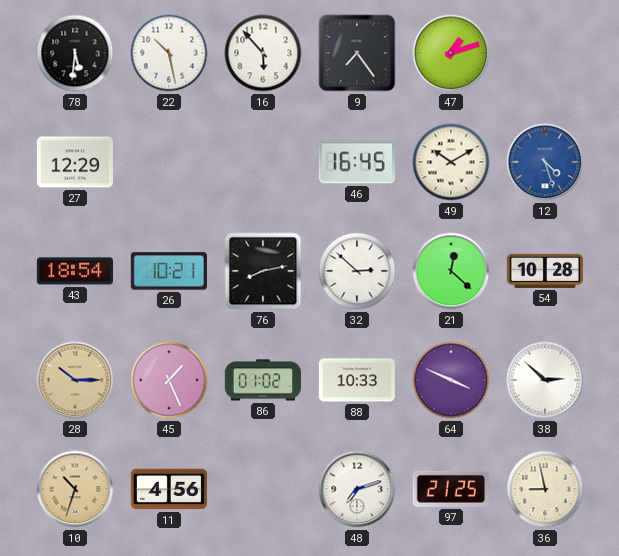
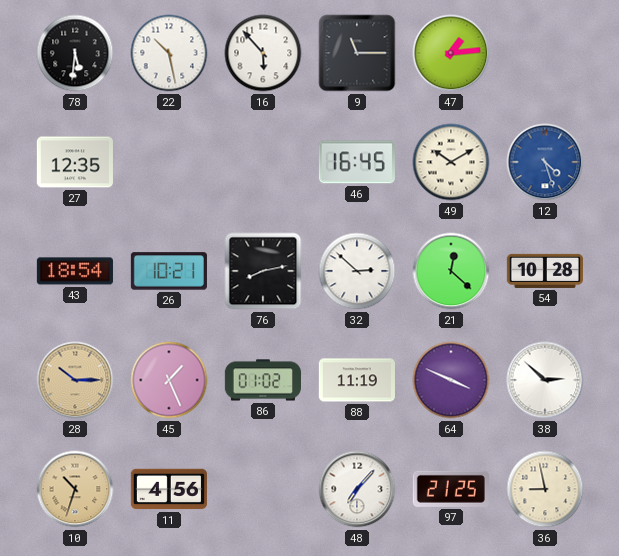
9: 7:24 -> 11:15 (357, 53)
47: 1:12 -> 1:14 (451, 53)
27: 12:29 -> 12:35 (75, 162)
88: 10:33 -> 11:19 (357, 380)
48: 7:12 -> 7:07 (357, 489)
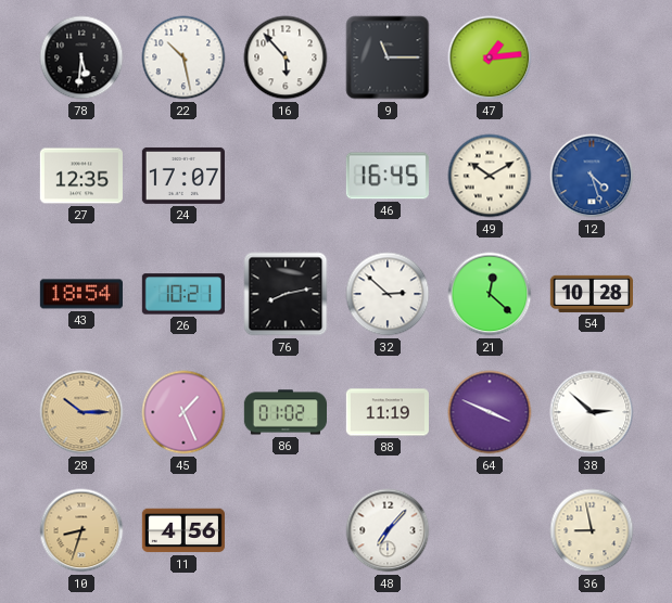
24: none -> 17:07 (183, 176)
10: 10:33 -> 8:33 (81, 530)
97: 21:25 -> none (451, 489)
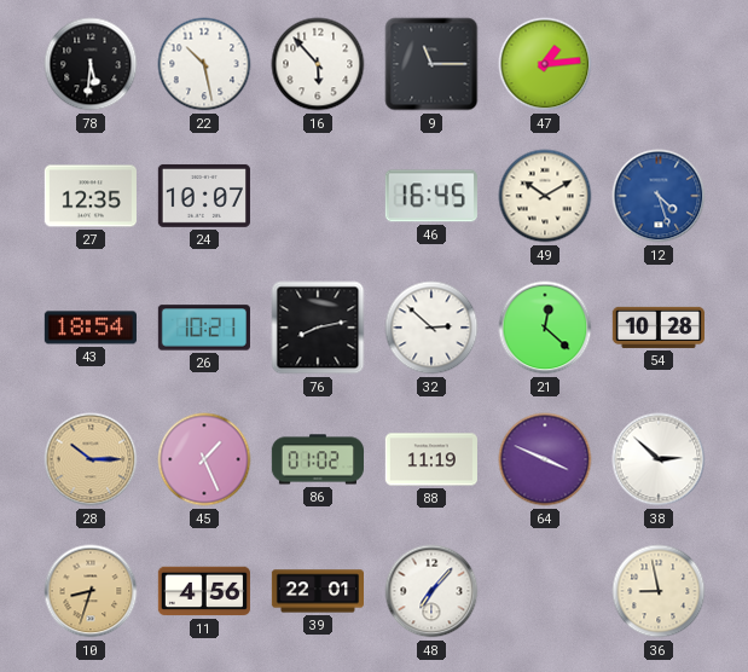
24: 17:07 -> 10:07 (204, 196)
39: none -> 22:01 (317, 591)
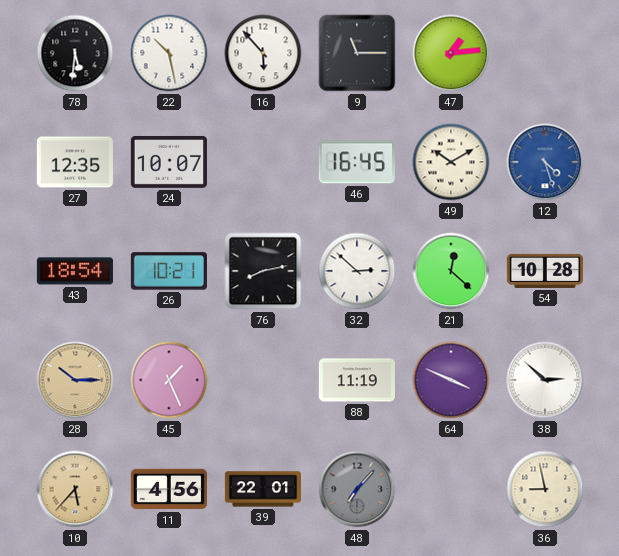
86: 01:02 -> none (317, 459)
10: 8:33 -> 5:37 (75, 489)
48 dial: white -> grey (357, 489)
